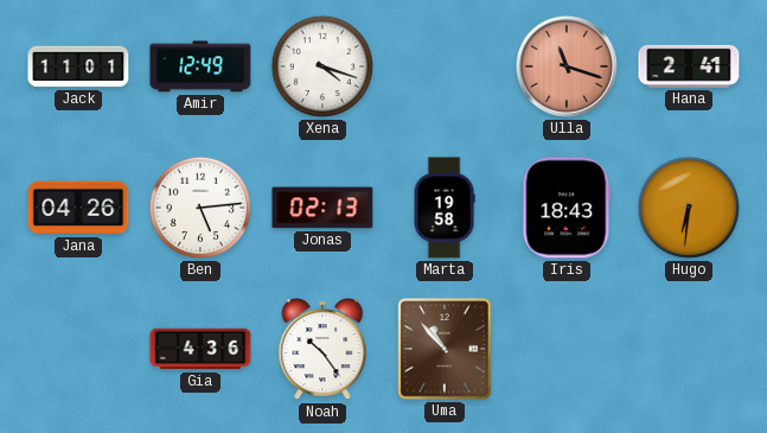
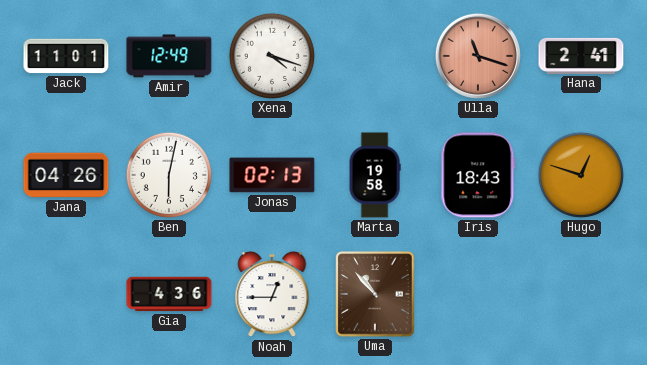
Ben: 5:14 -> 6:02 (169, 175)
Hugo: 6:31 -> 12:48 (581, 175)
Noah: 10:24 -> 12:45 (272, 295)
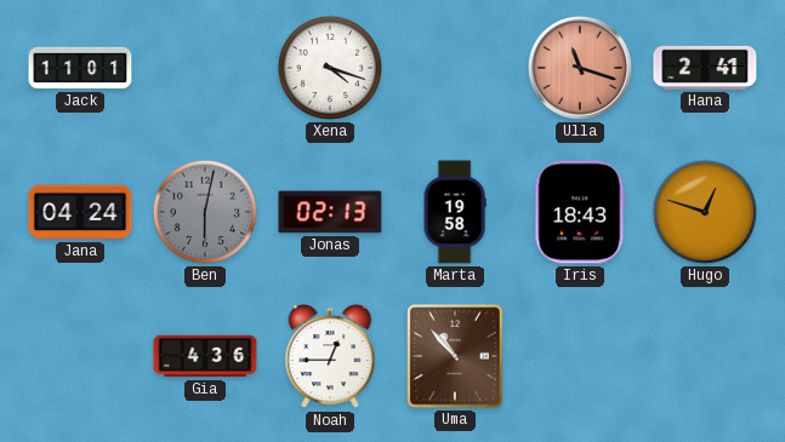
Amir: 12:49 -> none (169, 56)
Jana: 04:26 -> 04:24 (80, 212)
Ben dial: white -> grey (205, 212)
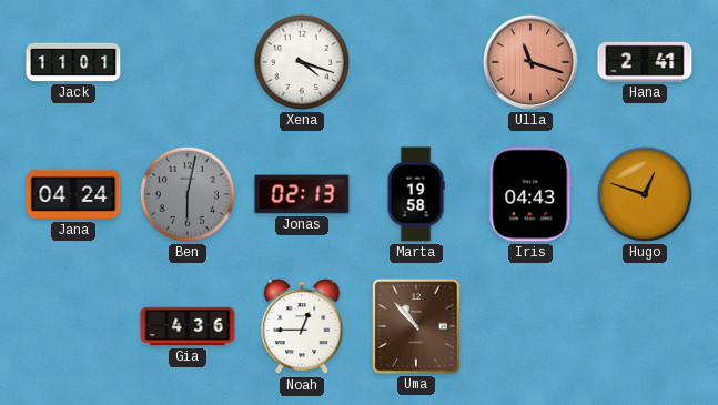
Iris: 18:43 -> 04:43 (530, 194)
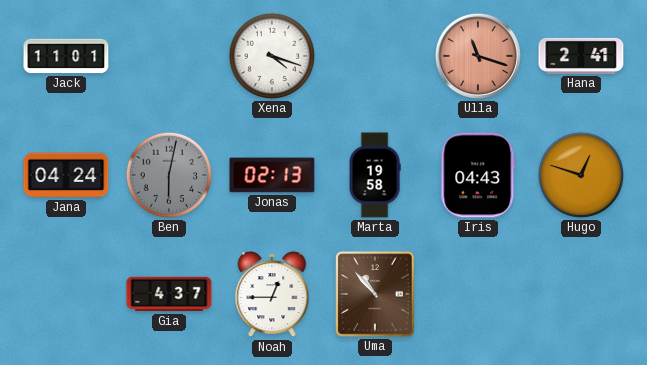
Gia: 4:36 -> 4:37 (169, 294)
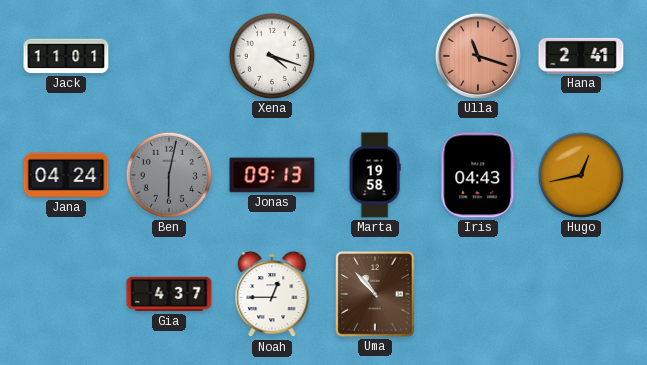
Jonas: 02:13 -> 09:13 (272, 175)
Hugo: 12:48 -> 12:43 (581, 175)
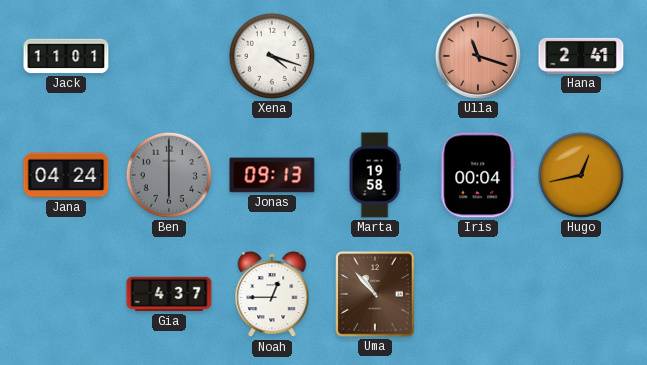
Ben: 6:02 -> 6:00 (169, 175)
Iris: 04:43 -> 00:04 (478, 175)
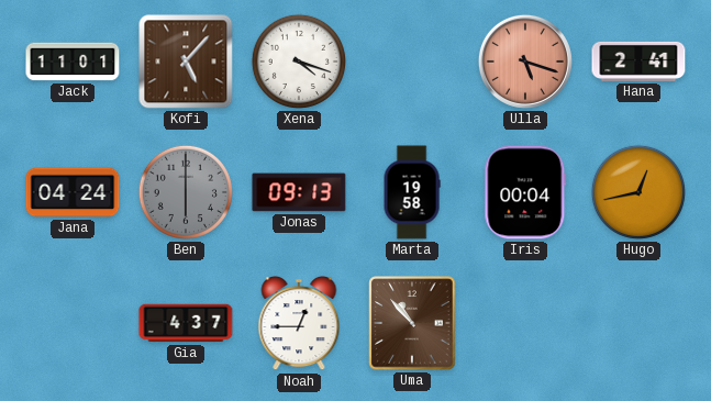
Kofi: none -> 5:07 (186, 62)
Ulla: 11:18 -> 5:18 (525, 62)
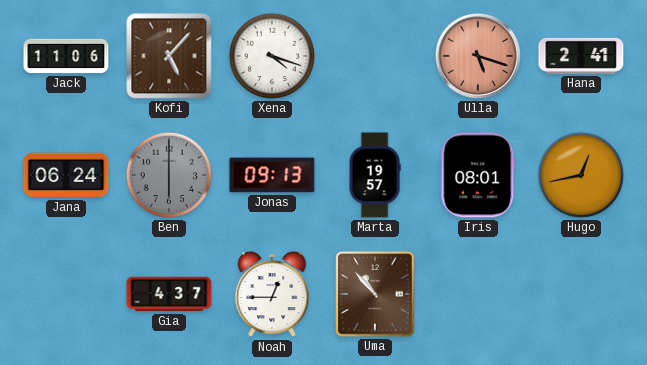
Jack: 11:01 -> 11:06 (66, 56)
Jana: 04:24 -> 06:24 (66, 175)
Marta: 19:58 -> 19:57 (375, 175)
Iris: 00:04 -> 08:01 (478, 175)
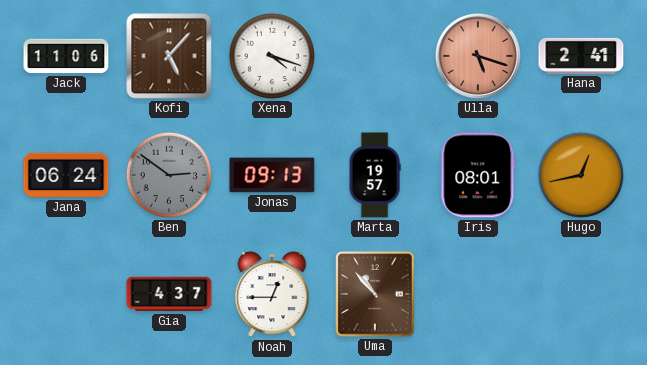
Ben: 6:00 -> 2:51 (169, 175)
